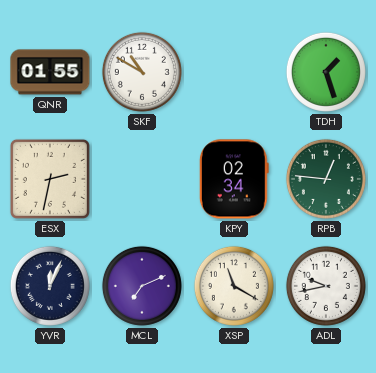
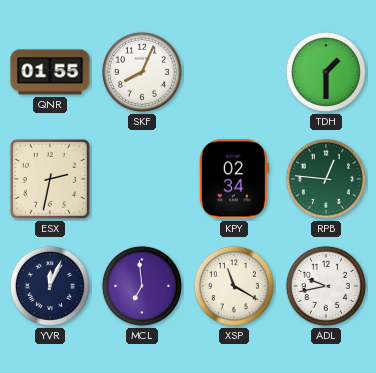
SKF: 10:50 -> 8:04 (142, 72)
TDH: 1:27 -> 1:30 (326, 72)
MCL: 7:11 -> 6:59 (142, 286)
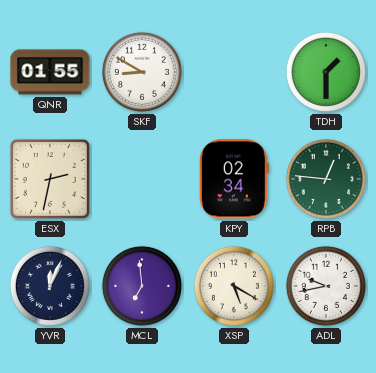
SKF: 8:04 -> 8:50 (142, 72)
XSP: 11:20 -> 5:20 (234, 286)
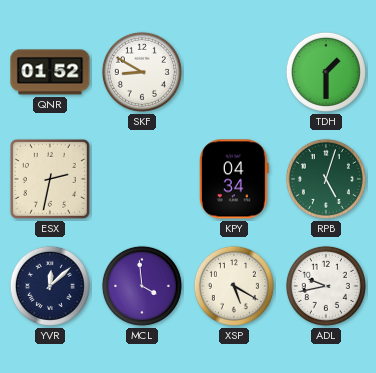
QNR: 01:55 -> 01:52 (50, 72)
KPY: 02:34 -> 04:34 (234, 179)
RPB: 12:46 -> 5:03 (326, 179)
YVR: 12:04 -> 12:08 (50, 286)
MCL: 6:59 -> 3:59 (142, 286)
